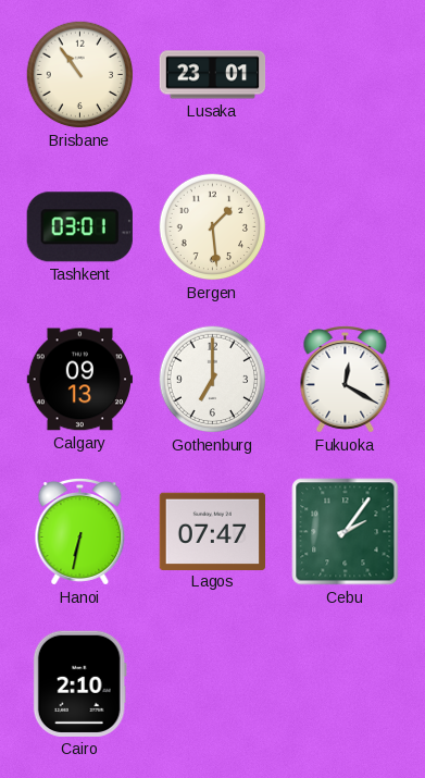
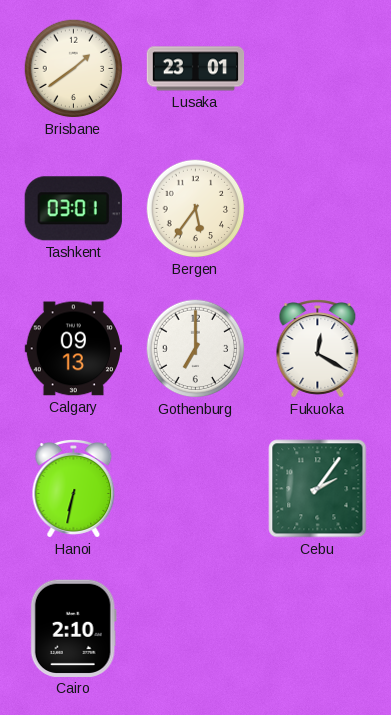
Brisbane: 10:54 -> 1:39 (74, 69)
Bergen: 1:29 -> 5:36 (196, 209)
Lagos: 07:47 -> none (212, 531)
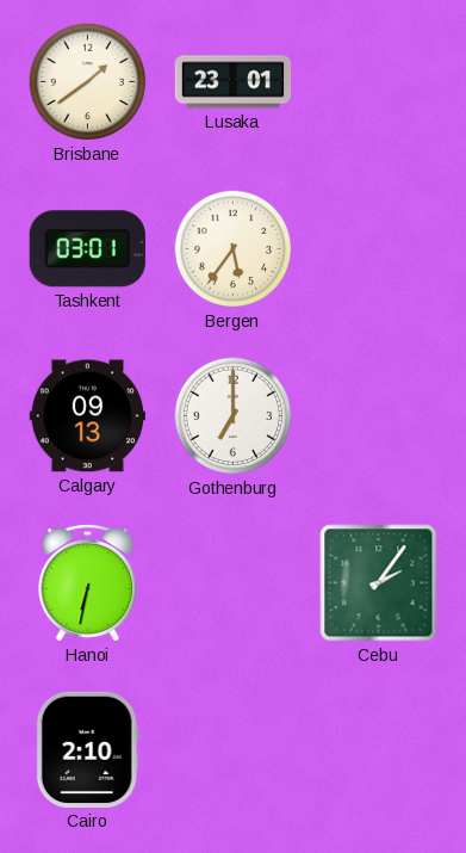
Fukuoka: 12:20 -> none (318, 349)
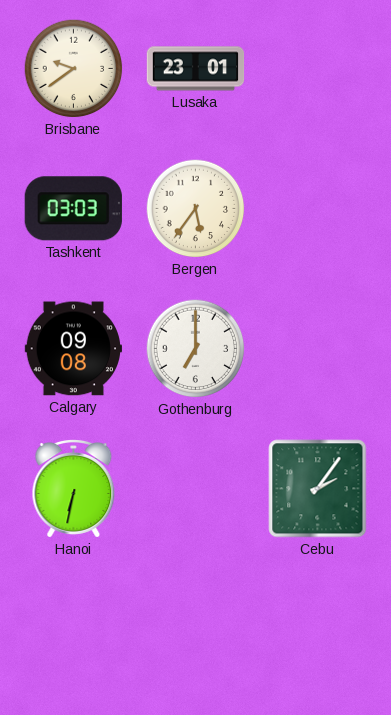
Brisbane: 1:39 -> 9:39 (74, 69)
Tashkent: 03:01 -> 03:03 (73, 209)
Calgary: 09:13 -> 09:08 (73, 349)
Cairo: 2:10 -> none (87, 749)
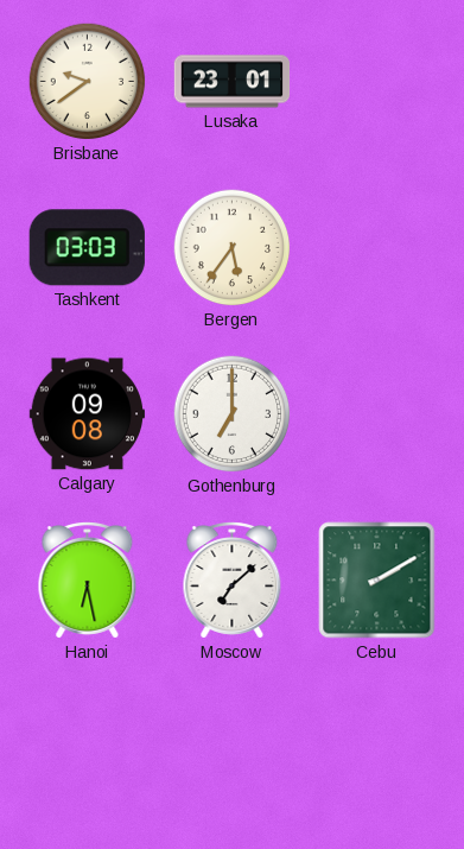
Hanoi: 6:32 -> 6:28 (88, 581)
Moscow: none -> 7:08 (233, 581)
Cebu: 2:06 -> 2:10 (377, 581)
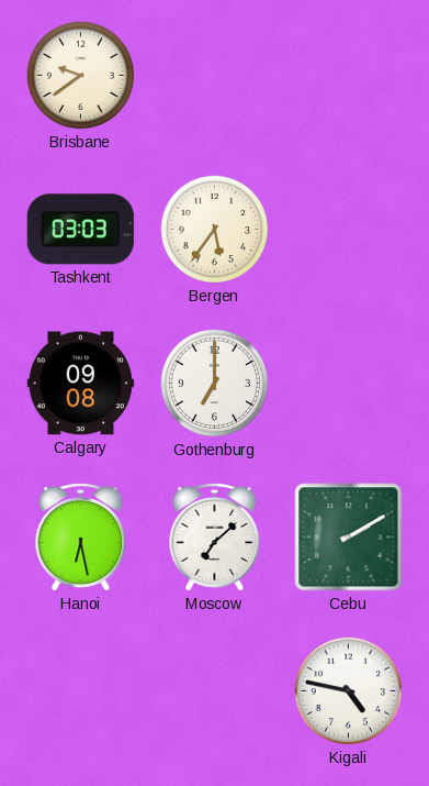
Lusaka: 23:01 -> none (233, 82)
Kigali: none -> 4:47 (349, 691)
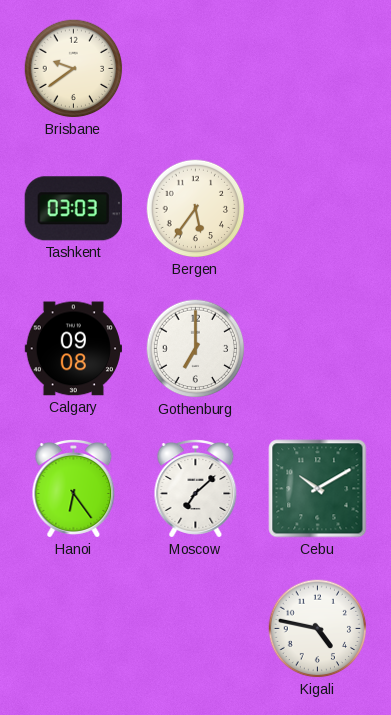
Hanoi: 6:28 -> 6:24 (74, 489)
Cebu: 2:10 -> 10:10 (318, 489)
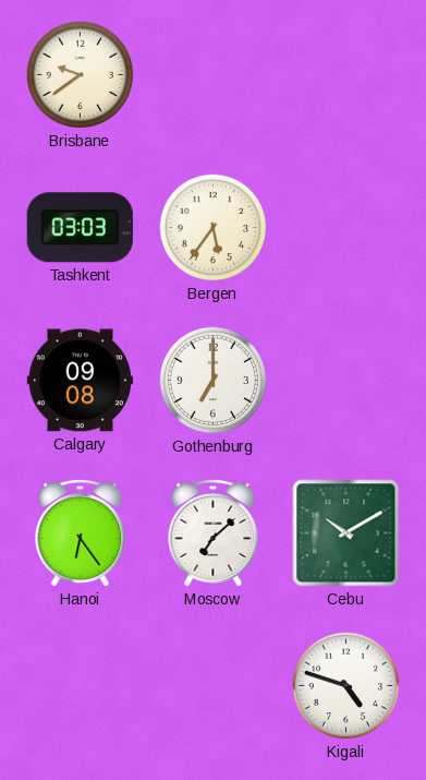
Kigali: 4:47 -> 4:48 (346, 686)
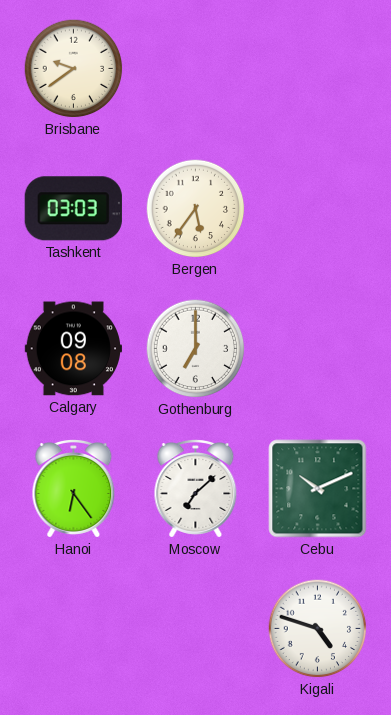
Cebu: 10:10 -> 10:11 (318, 489)
